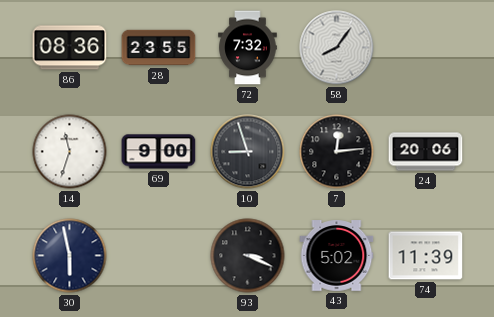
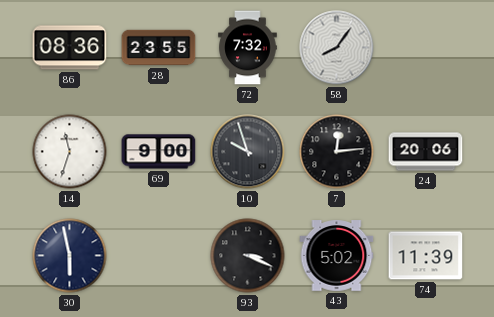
10: 8:57 -> 9:57 (248, 152)
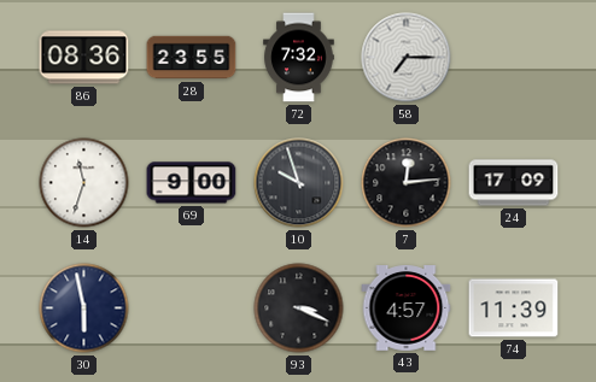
58: 8:06 -> 7:15 (407, 58)
24: 20:06 -> 17:09 (514, 183)
43: 5:02 -> 4:57 (407, 308)
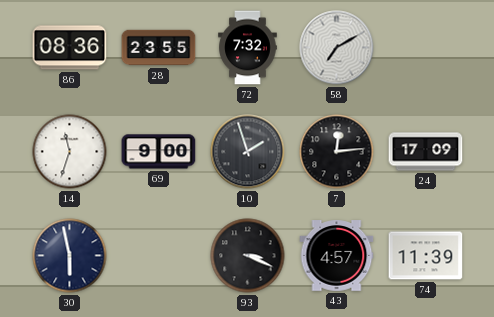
58: 7:15 -> 7:10 (337, 48)
10: 9:57 -> 1:57 (248, 152)
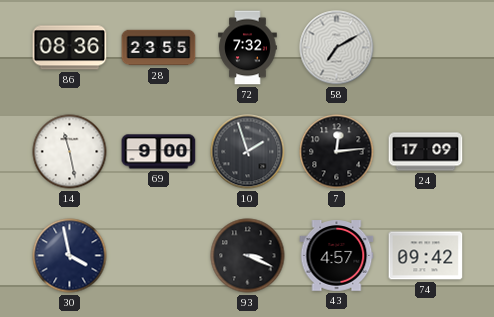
14: 11:33 -> 11:28 (70, 152)
30: 5:58 -> 3:58 (70, 256)
74: 11:39 -> 09:42 (426, 256)
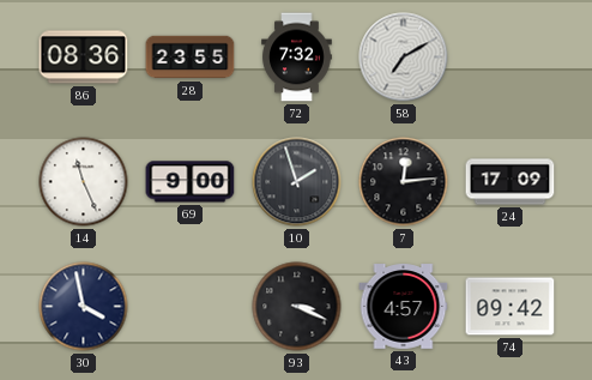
14: 11:28 -> 11:26 (84, 182)
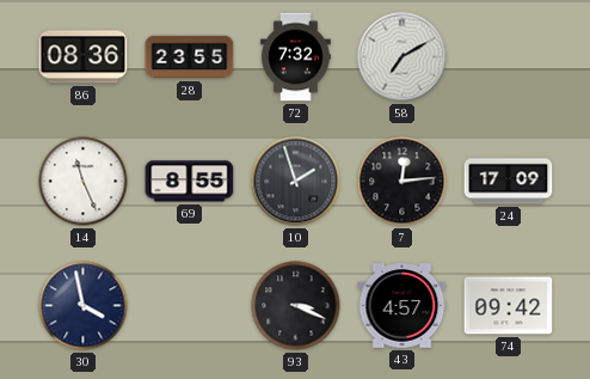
69: 9:00 -> 8:55 (190, 182)
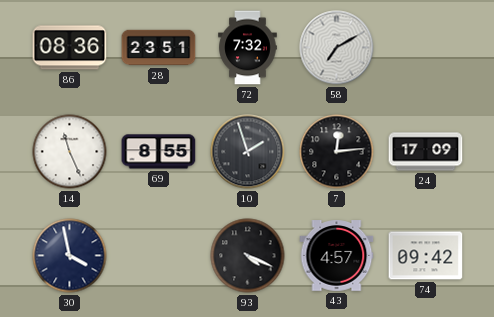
28: 23:55 -> 23:51 (159, 48)
93: 3:19 -> 4:19 (248, 256)
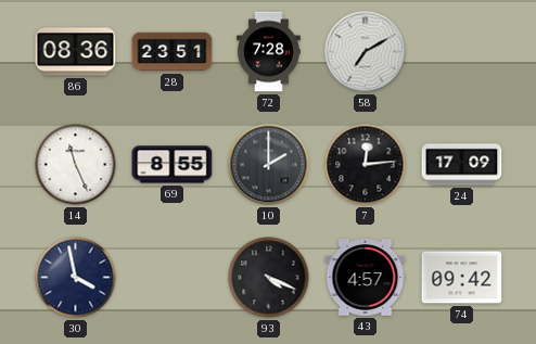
72: 7:32 -> 7:28 (269, 52)
10: 1:57 -> 2:00 (269, 165)
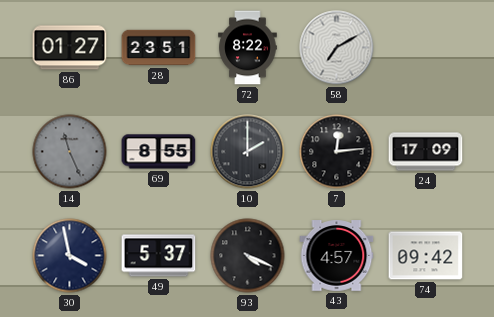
86: 08:36 -> 01:27 (70, 48)
72: 7:28 -> 8:22 (248, 48)
14 dial: white -> grey (70, 152)
49: none -> 5:37 (159, 256)
